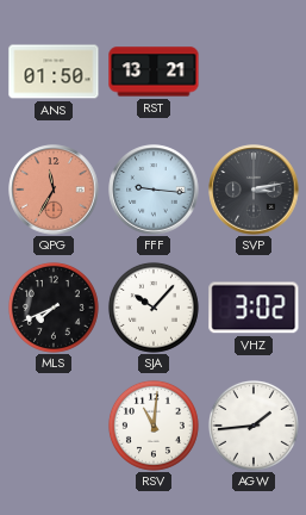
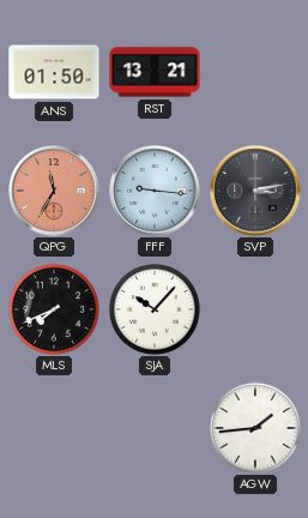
VHZ: 3:02 -> none (254, 308)
RSV: 11:01 -> none (154, 426)
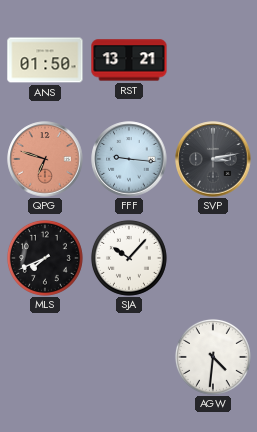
QPG: 11:35 -> 6:48 (45, 159)
AGW: 1:44 -> 4:31 (213, 357)
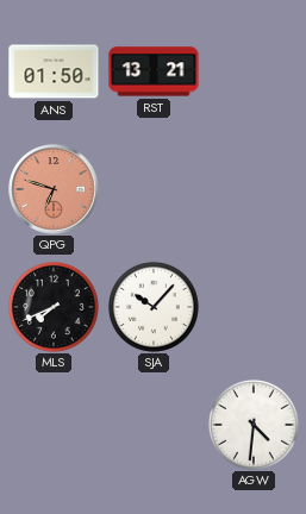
FFF: 9:16 -> none (129, 159)
SVP: 3:13 -> none (213, 159)
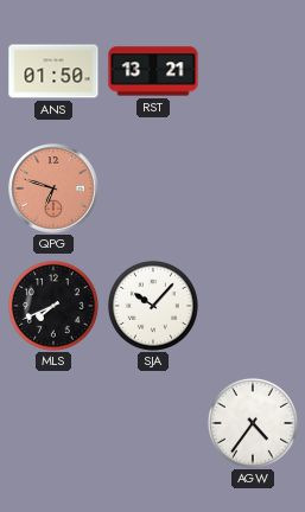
AGW: 4:31 -> 4:36 (253, 423)
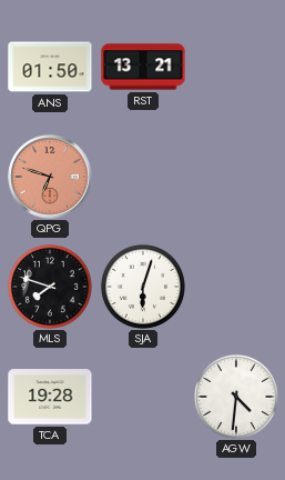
MLS: 7:41 -> 7:48 (50, 287)
SJA: 10:07 -> 6:03 (143, 287)
TCA: none -> 19:28 (50, 397)
AGW: 4:36 -> 4:31 (236, 397)
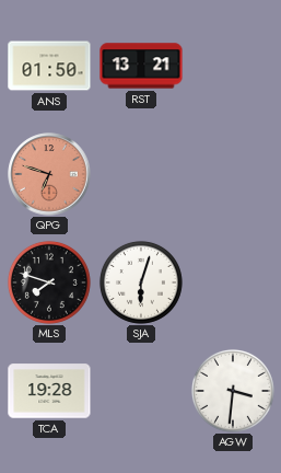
AGW: 4:31 -> 3:31 (233, 391)
